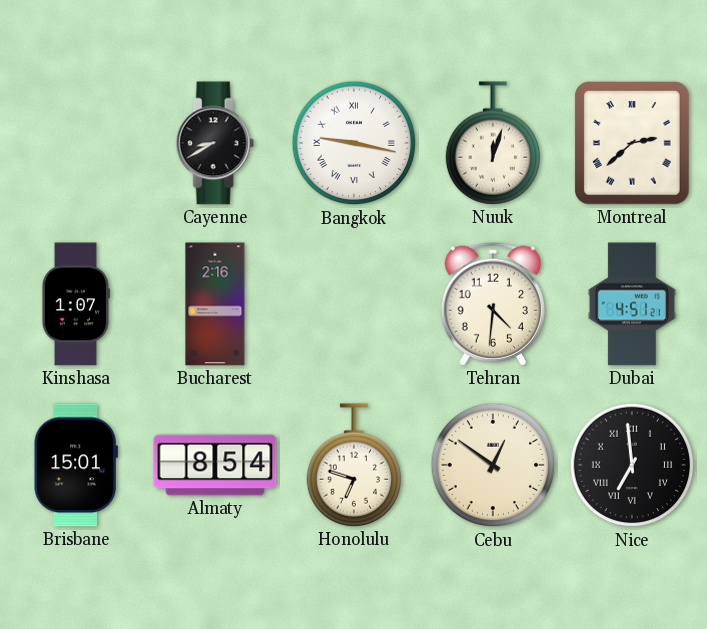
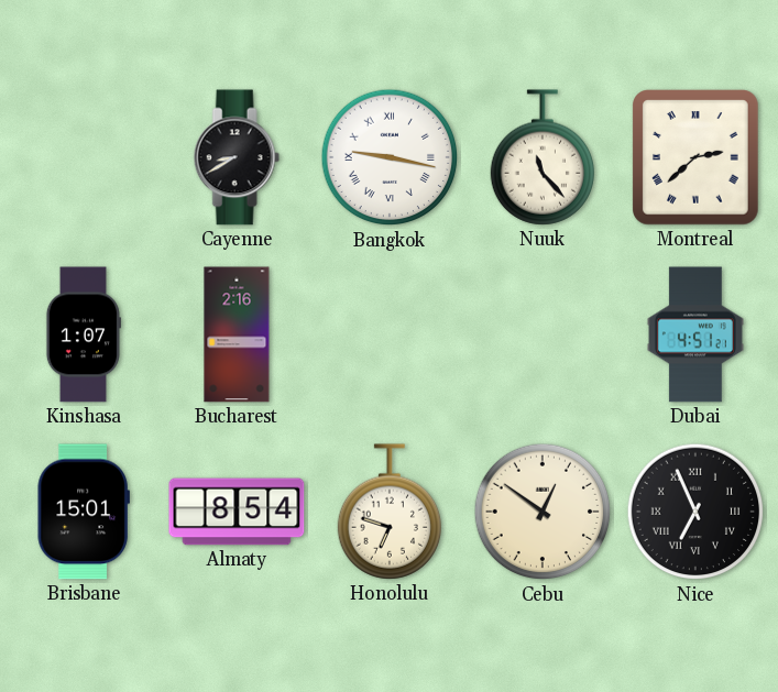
Nuuk: 12:03 -> 11:23 (541, 157)
Tehran: 4:31 -> none (493, 304)
Nice: 6:59 -> 6:56 (695, 512)
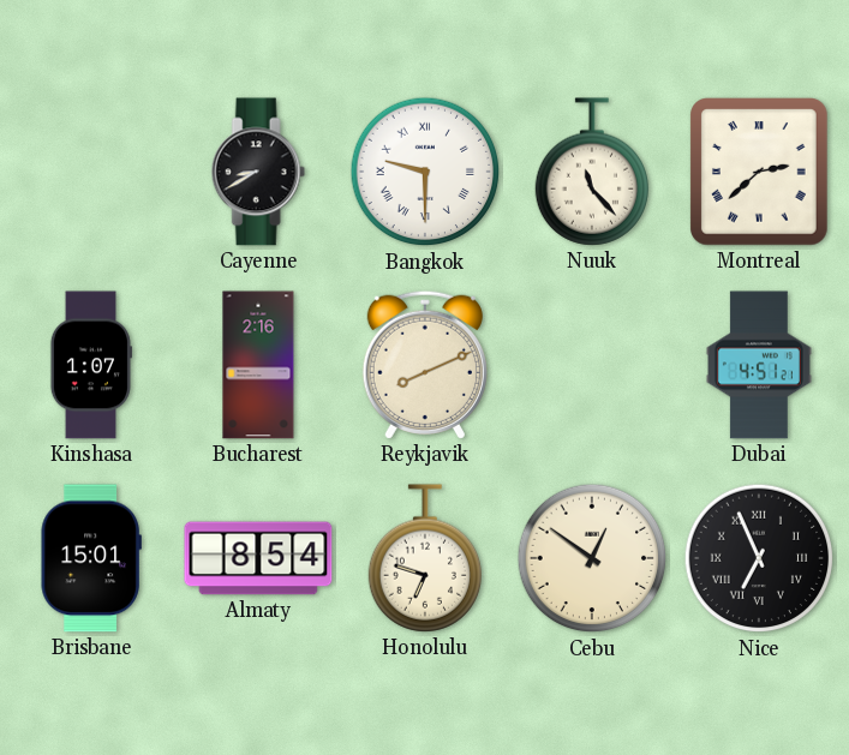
Bangkok: 9:17 -> 9:30 (425, 172)
Reykjavik: none -> 8:11 (425, 365)
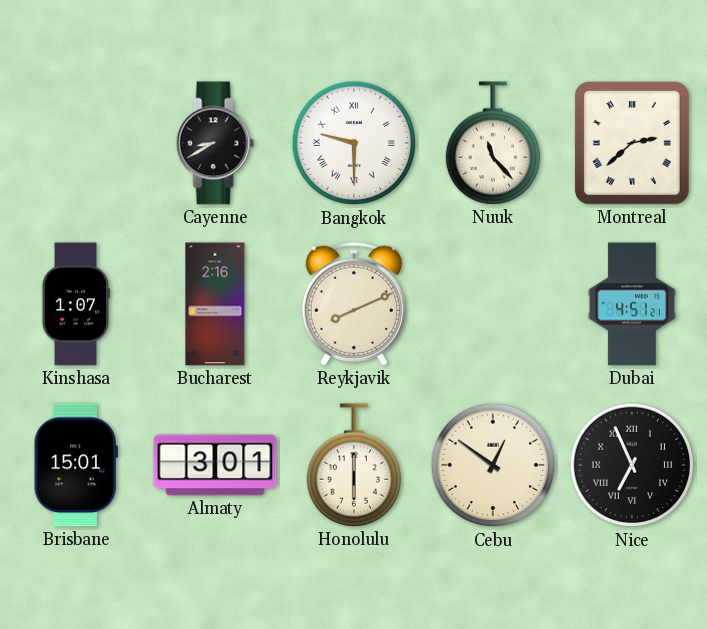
Almaty: 8:54 -> 3:01 (215, 465)
Honolulu: 6:48 -> 6:00 (353, 465)
